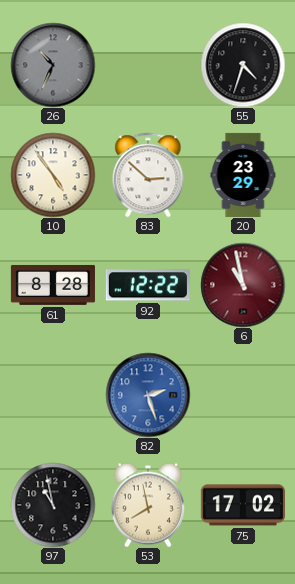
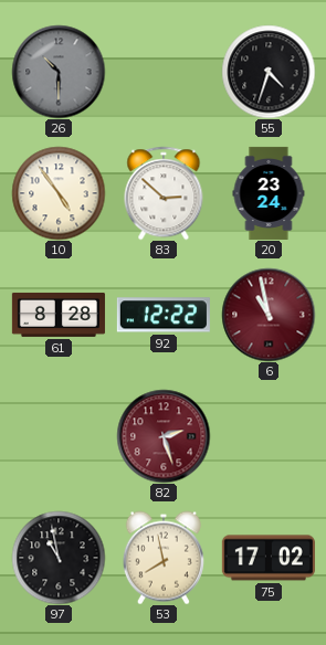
26: 10:34 -> 10:30 (59, 72)
20: 23:29 -> 23:24 (269, 193)
82 dial: blue -> burgundy (164, 436)
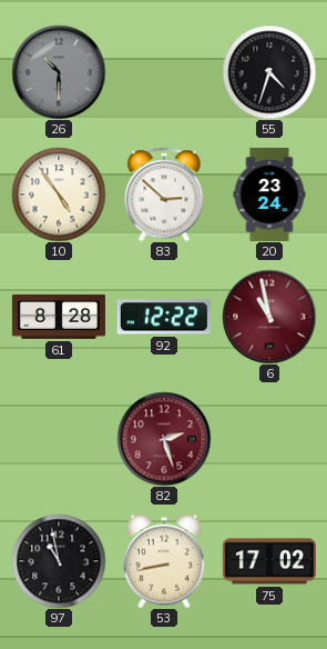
53: 7:58 -> 8:43 (164, 561)
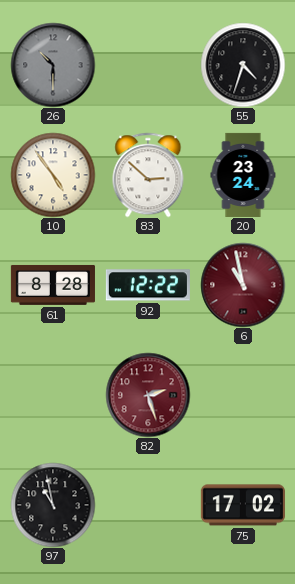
53: 8:43 -> none (164, 561)
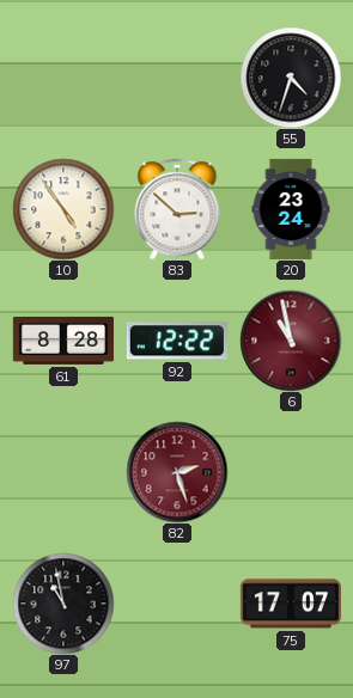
26: 10:30 -> none (53, 65)
75: 17:02 -> 17:07 (291, 604)
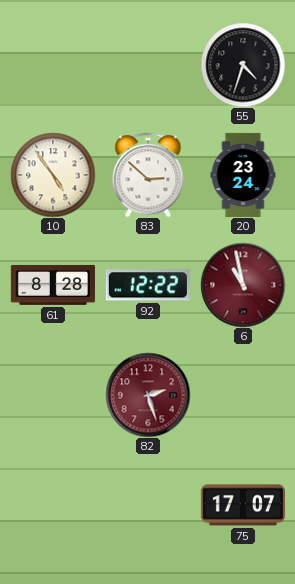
97: 10:58 -> none (63, 604)
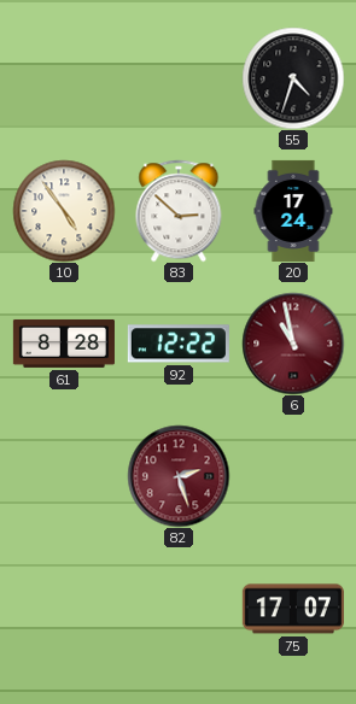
20: 23:24 -> 17:24 (293, 211)
